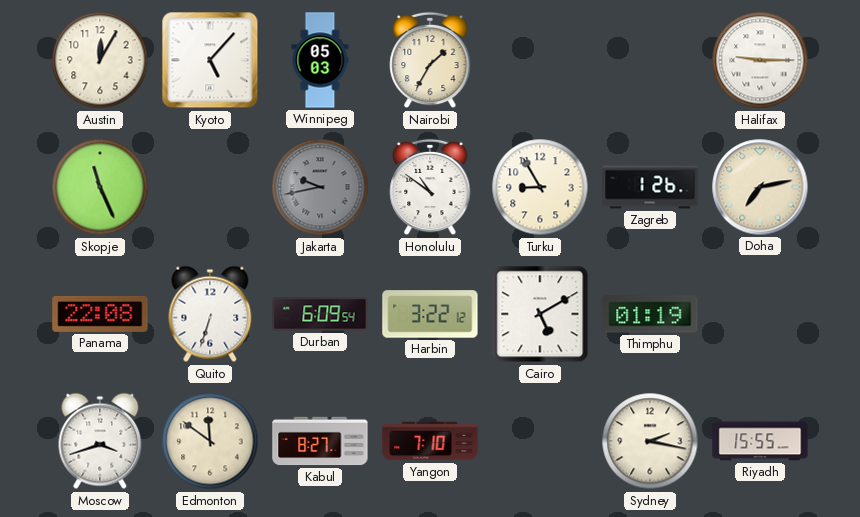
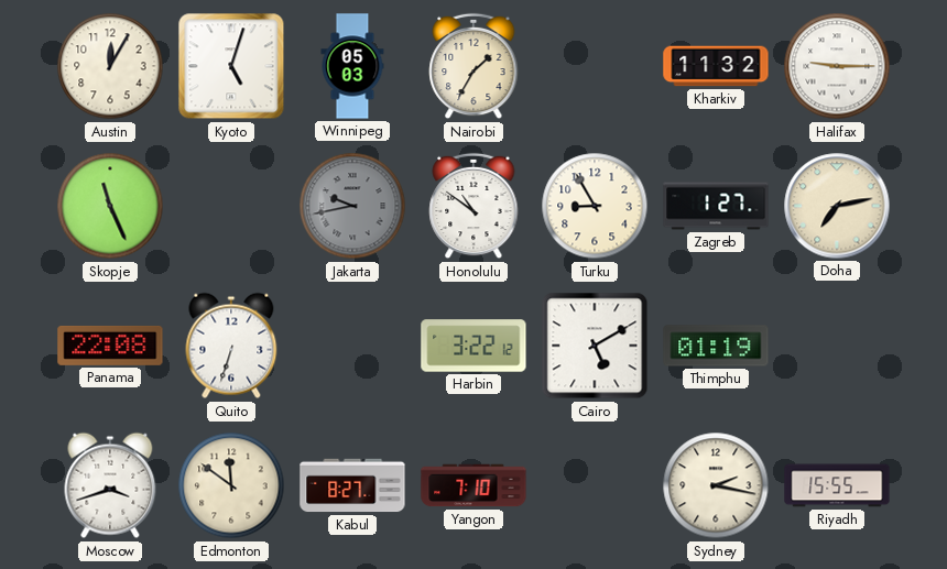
Kyoto: 5:07 -> 5:03 (231, 66)
Kharkiv: none -> 11:32 (716, 66)
Zagreb: 1:26 -> 1:27 (716, 206)
Durban: 6:09 -> none (320, 314)
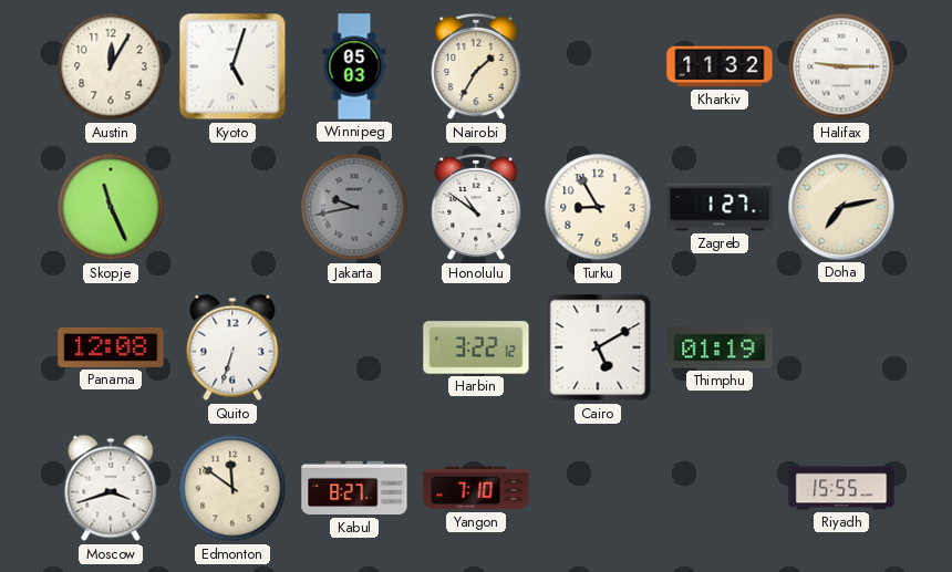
Panama: 22:08 -> 12:08 (111, 347)
Sydney: 2:17 -> none (716, 485)
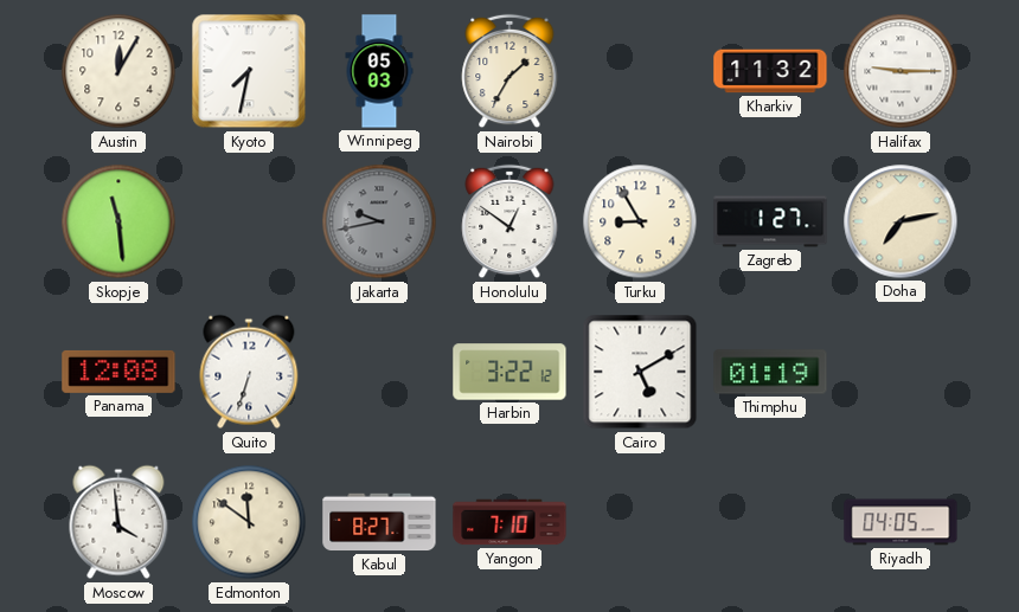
Kyoto: 5:03 -> 7:32 (249, 71)
Skopje: 11:26 -> 11:29 (118, 221)
Honolulu: 10:51 -> 12:51 (509, 221)
Moscow: 3:42 -> 3:59 (118, 522)
Riyadh: 15:55 -> 04:05 (901, 522)
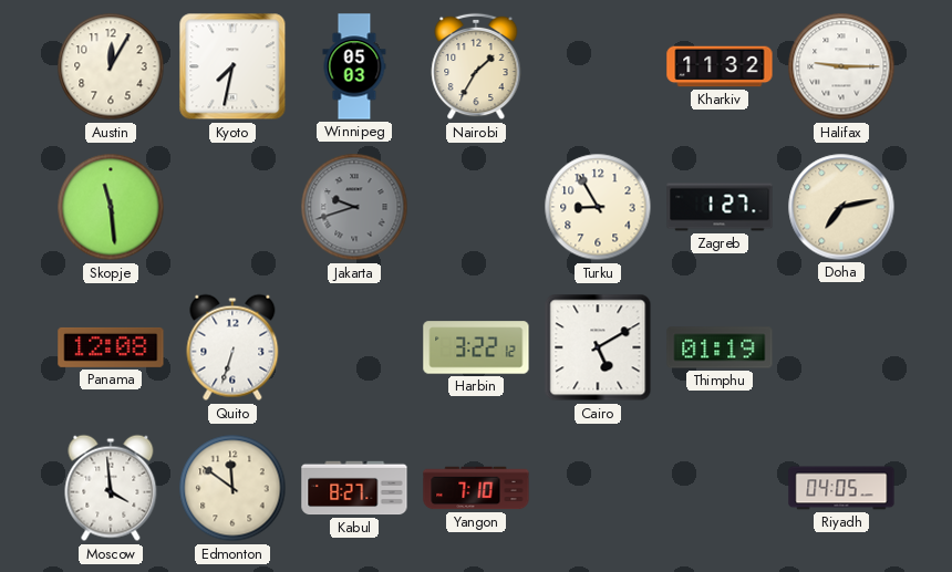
Jakarta: 9:43 -> 9:42 (354, 207)
Honolulu: 12:51 -> none (509, 221)
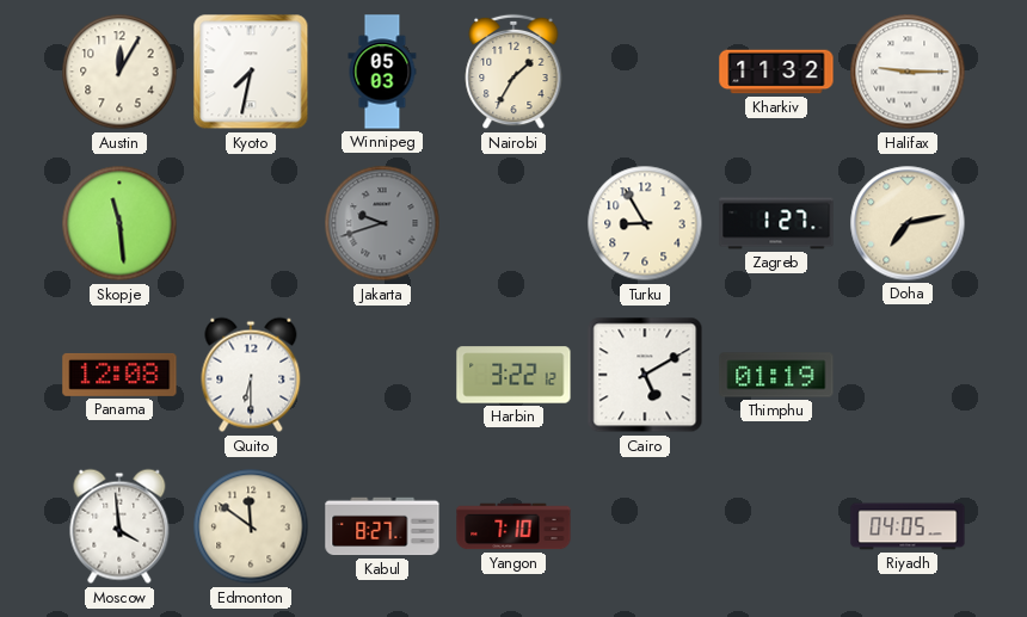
Quito: 6:33 -> 6:30 (251, 375)
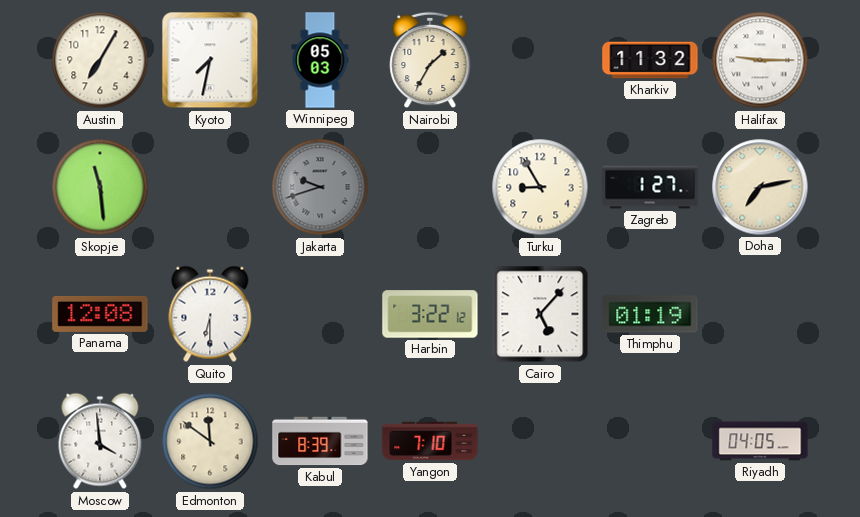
Austin: 12:05 -> 7:05 (100, 60)
Cairo: 5:10 -> 5:07 (540, 314)
Kabul: 8:27 -> 8:39 (320, 441)
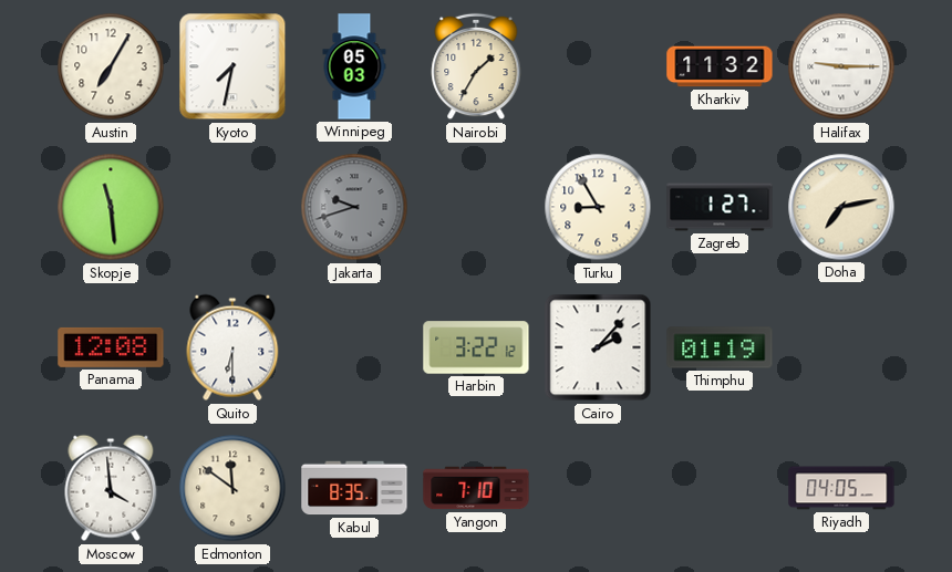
Cairo: 5:07 -> 2:07 (598, 347)
Kabul: 8:39 -> 8:35 (354, 488)
